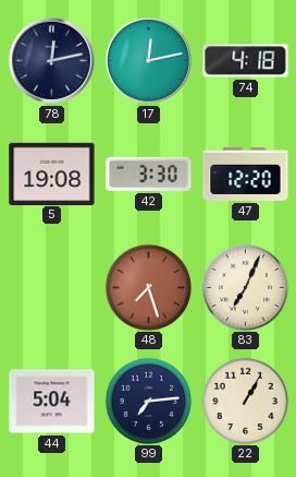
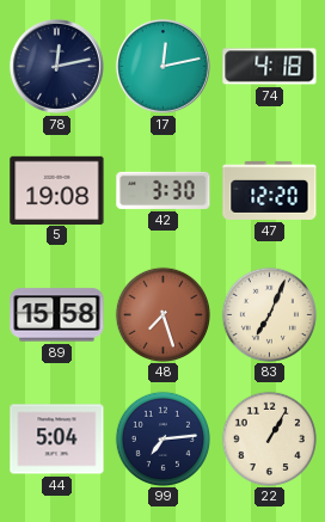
89: none -> 15:58 (57, 315)
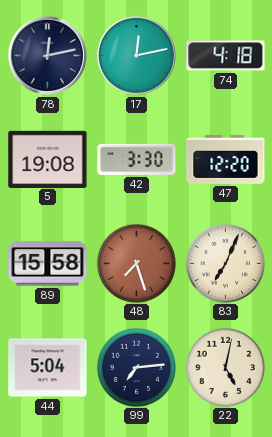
22: 1:05 -> 5:02 (225, 367)
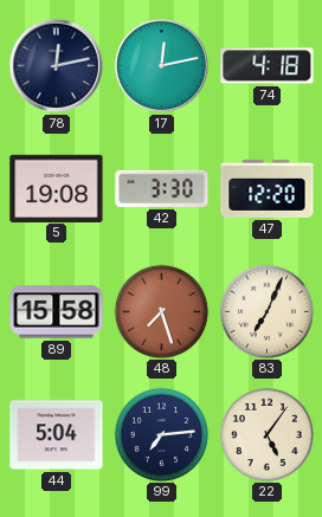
22: 5:02 -> 5:06 (266, 434)
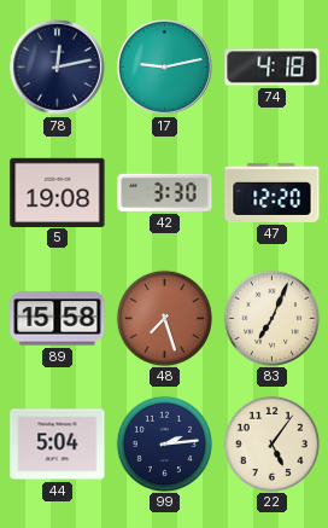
17: 12:13 -> 9:13 (164, 66)
99: 7:14 -> 2:14 (164, 443)
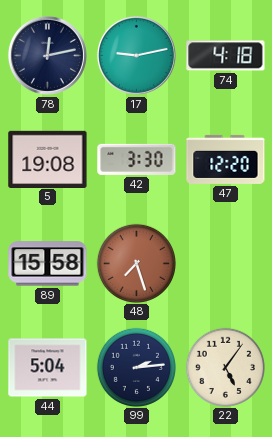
83: 7:04 -> none (271, 318)
